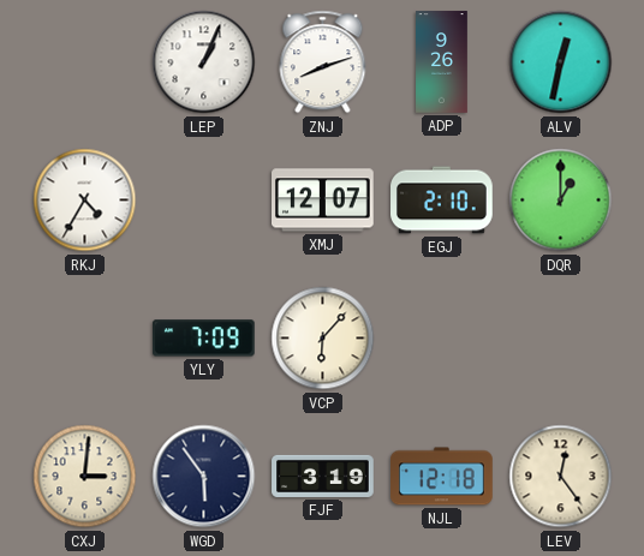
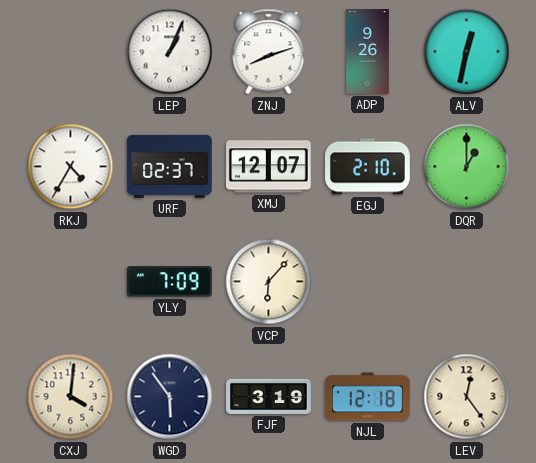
URF: none -> 02:37 (170, 166)
CXJ: 3:01 -> 4:01 (71, 397)
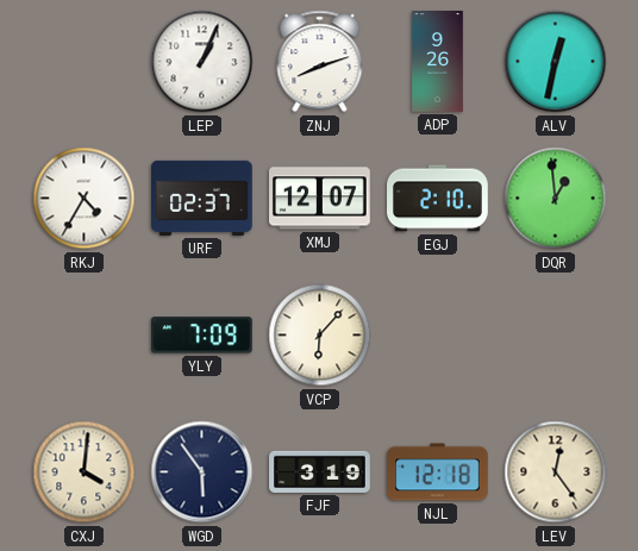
DQR: 1:00 -> 12:59 (556, 199)
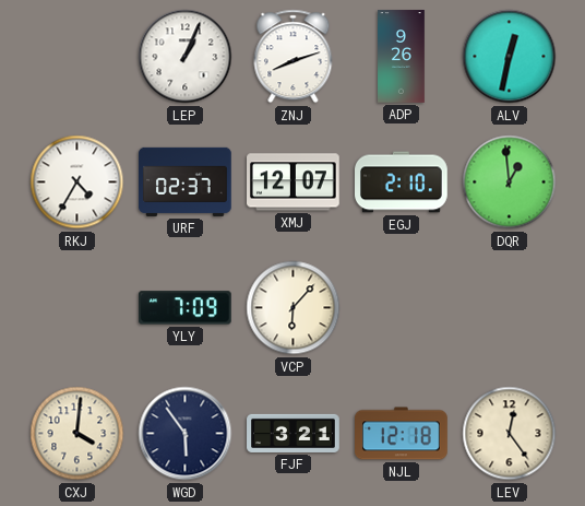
FJF: 3:19 -> 3:21 (294, 433)
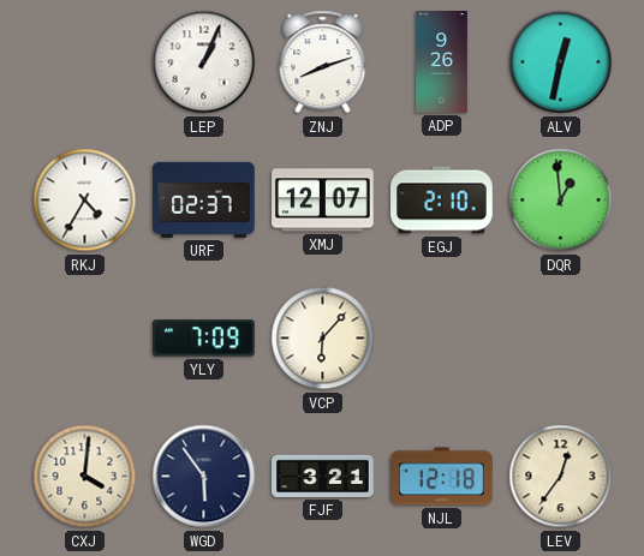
LEV: 12:24 -> 12:36 (561, 477)
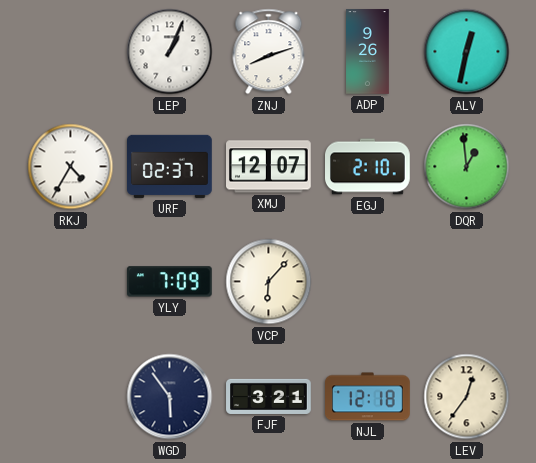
CXJ: 4:01 -> none (85, 477)
